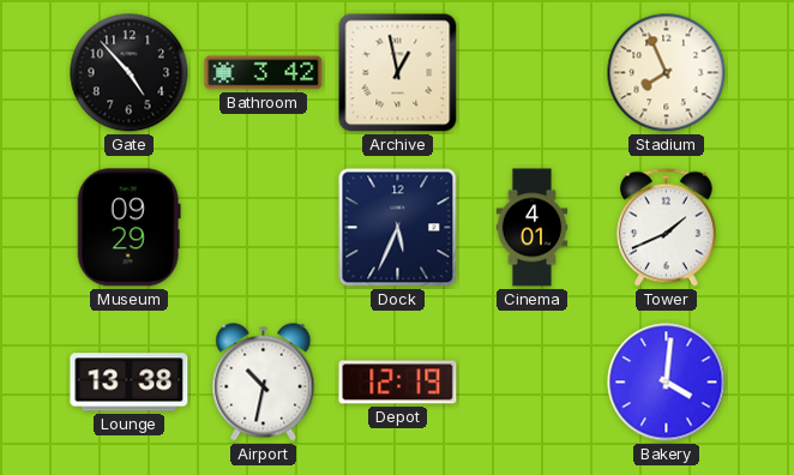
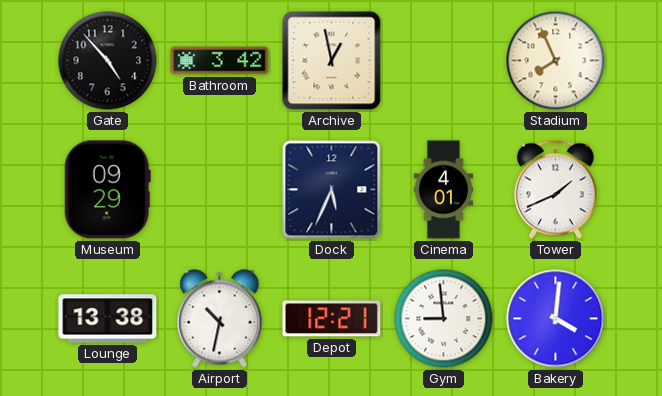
Depot: 12:19 -> 12:21 (332, 319)
Gym: none -> 8:59 (444, 319)
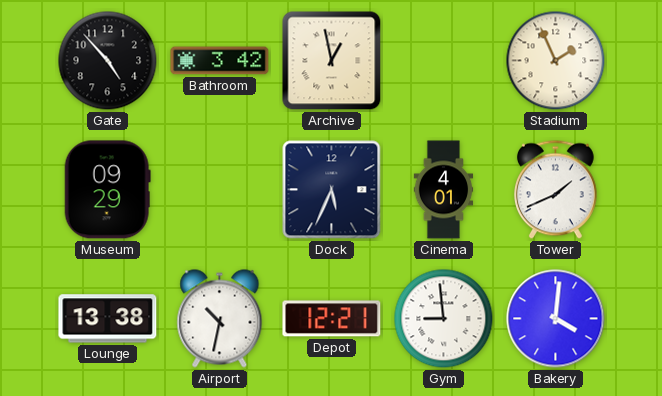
Stadium: 7:56 -> 1:56 (556, 61)
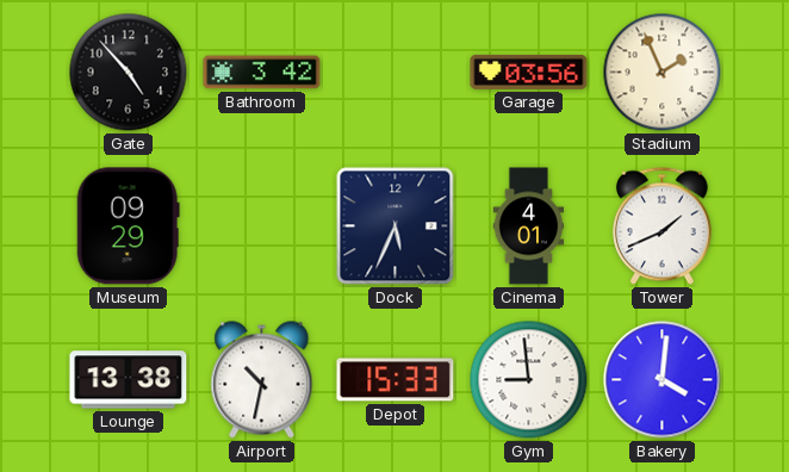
Archive: 12:58 -> none (332, 61)
Garage: none -> 03:56 (529, 72)
Depot: 12:21 -> 15:33 (396, 380)
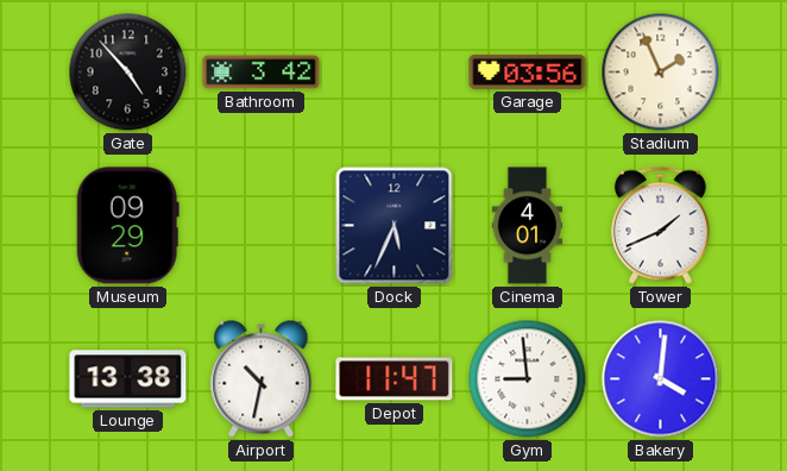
Depot: 15:33 -> 11:47 (395, 379)
